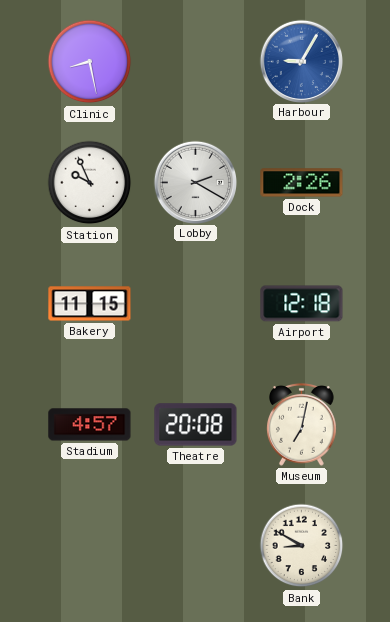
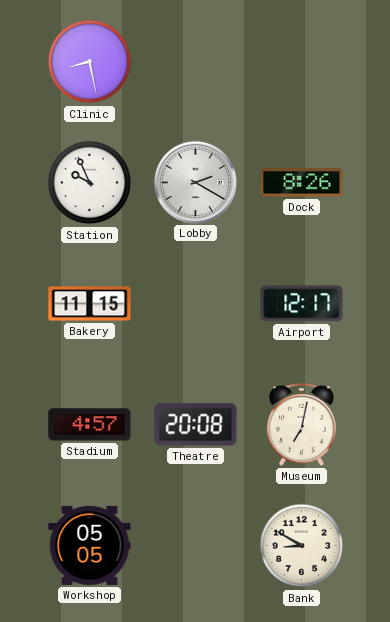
Harbour: 9:05 -> none (301, 61)
Dock: 2:26 -> 8:26 (302, 183)
Airport: 12:18 -> 12:17 (302, 304)
Workshop: none -> 05:05 (90, 545)
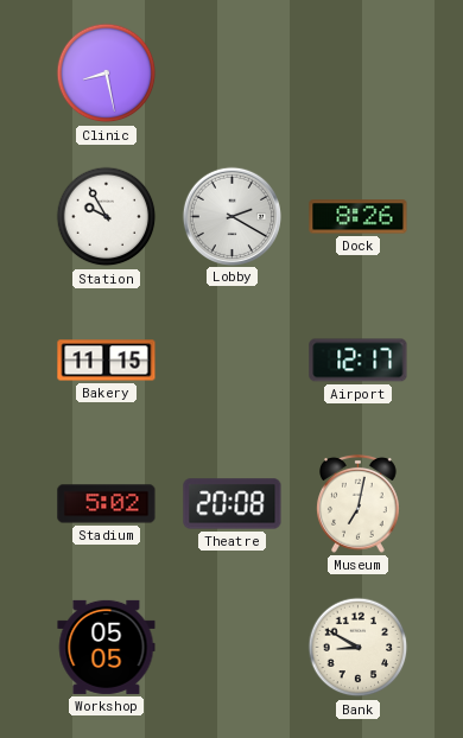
Station: 9:56 -> 9:55 (107, 217)
Stadium: 4:57 -> 5:02 (107, 504)
